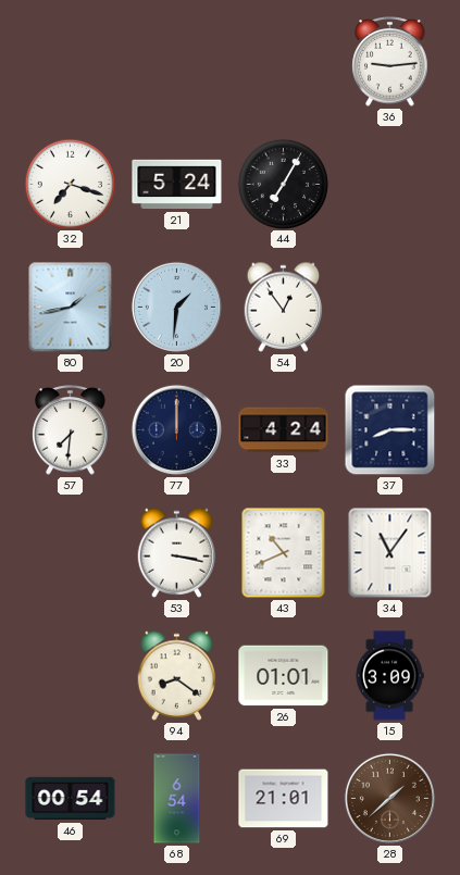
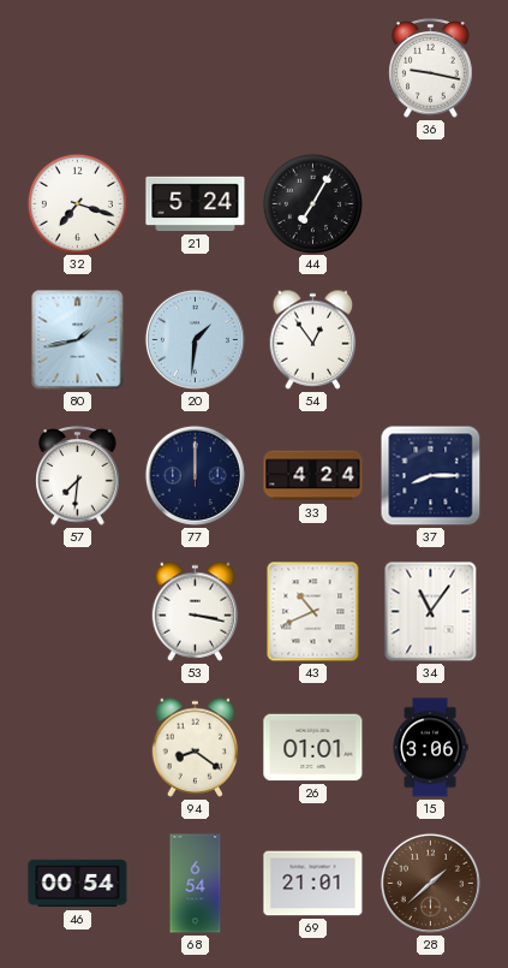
36: 9:14 -> 9:17 (431, 69)
15: 3:09 -> 3:06 (430, 748)
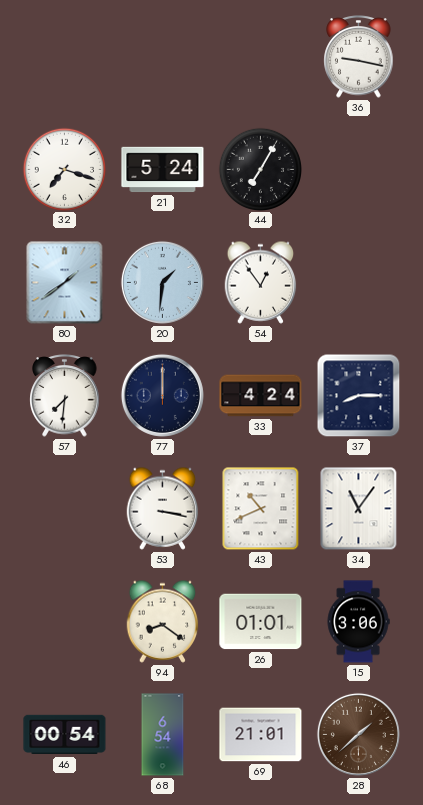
80: 1:43 -> 1:39 (65, 283)
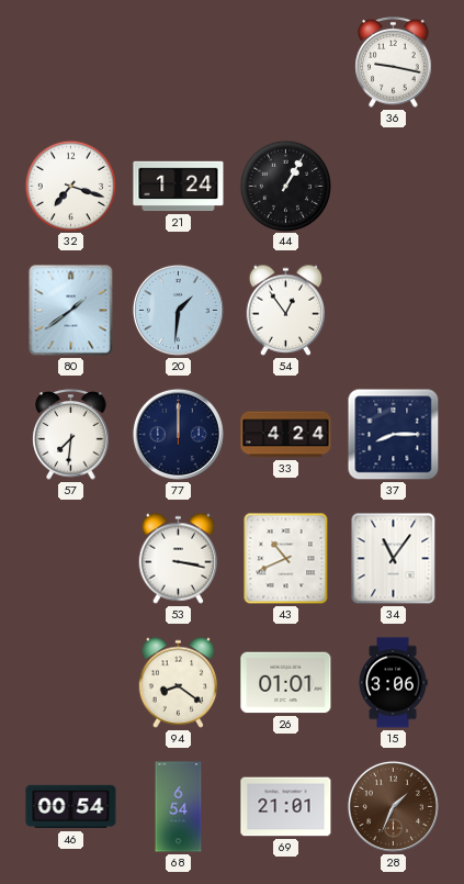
21: 5:24 -> 1:24 (179, 187)
44: 7:05 -> 1:05 (285, 186)
28: 1:38 -> 1:34 (393, 806)
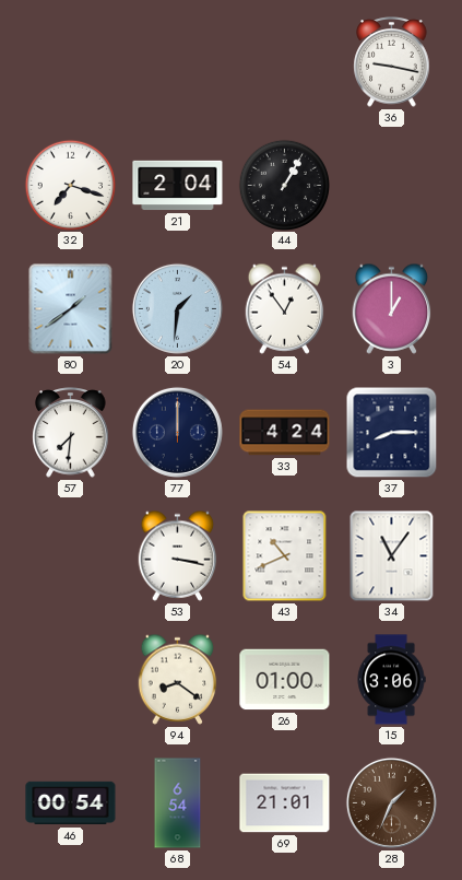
21: 1:24 -> 2:04 (178, 186)
3: none -> 1:00 (392, 308)
26: 01:01 -> 01:00 (285, 680)
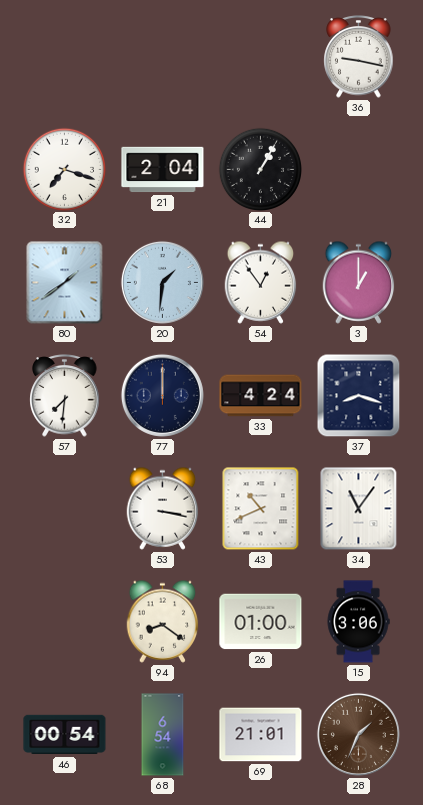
37: 8:15 -> 8:18 (359, 396)
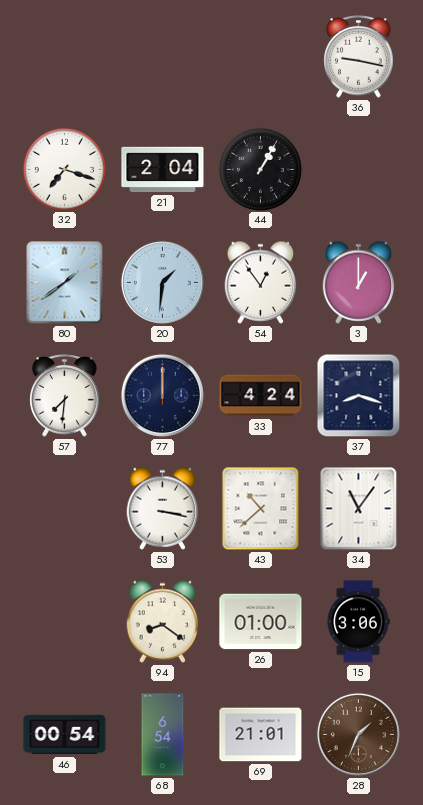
43: 10:41 -> 10:38 (261, 509)
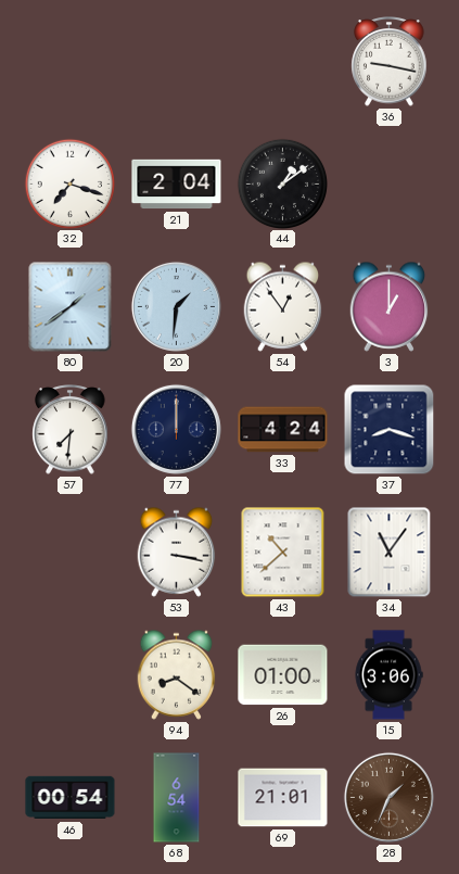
44: 1:05 -> 1:09 (282, 183)
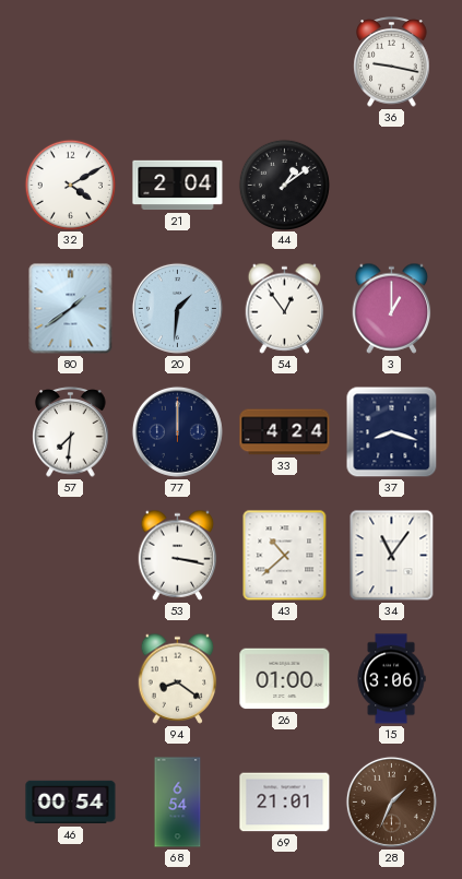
32: 7:18 -> 4:10 (70, 185)
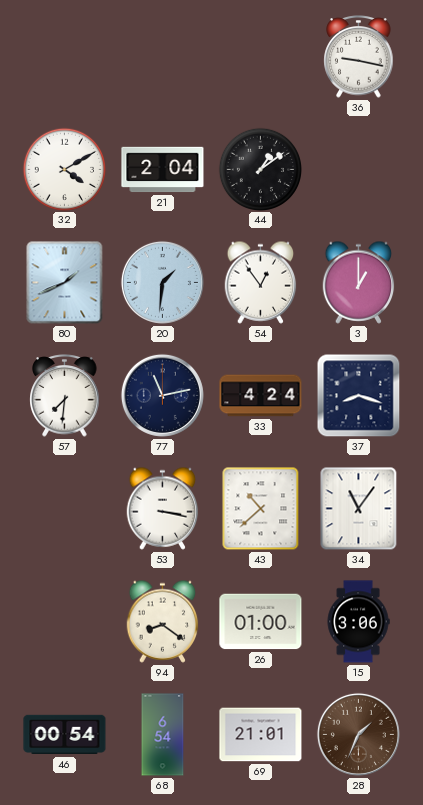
80: 1:39 -> 1:41 (65, 283)
77: 12:00 -> 11:13 (162, 395)
